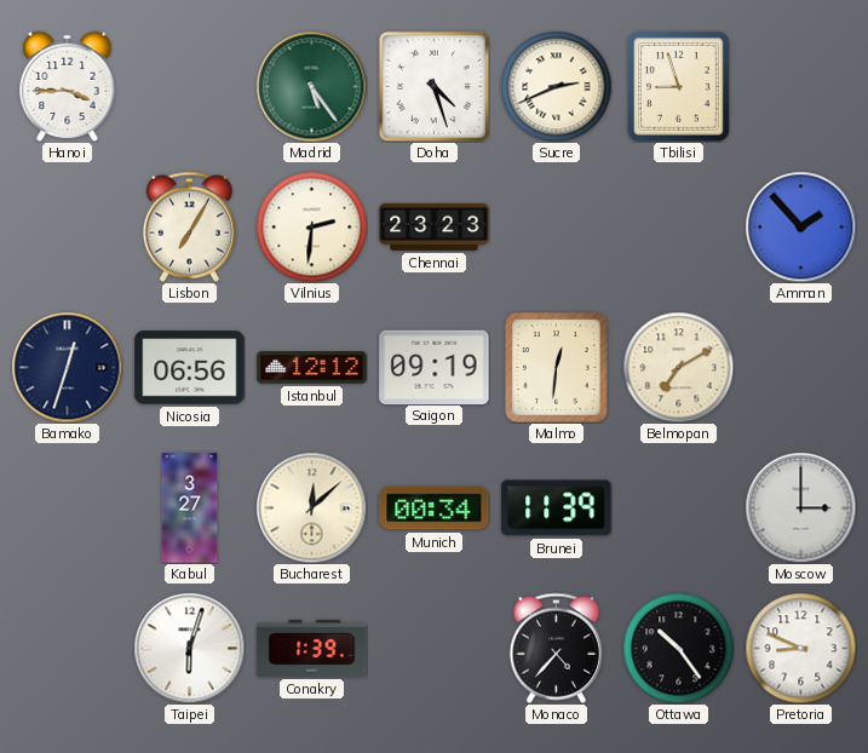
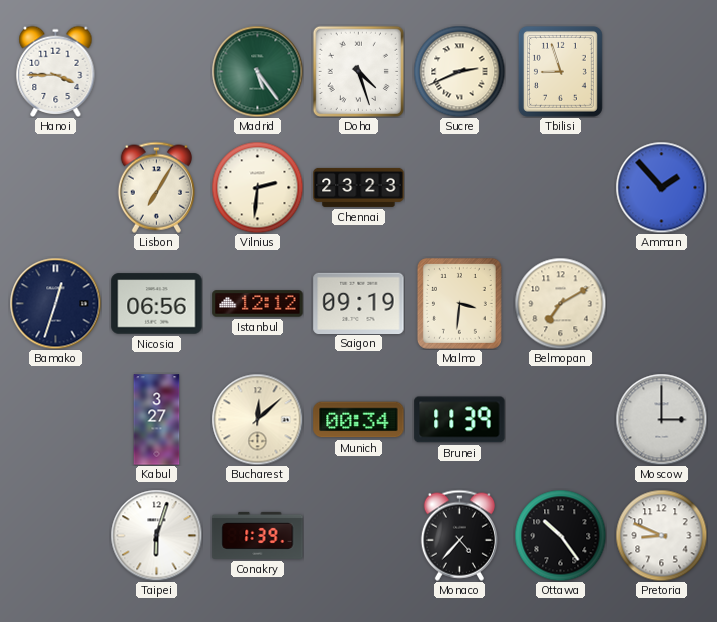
Malmo: 12:31 -> 3:31 (459, 303)
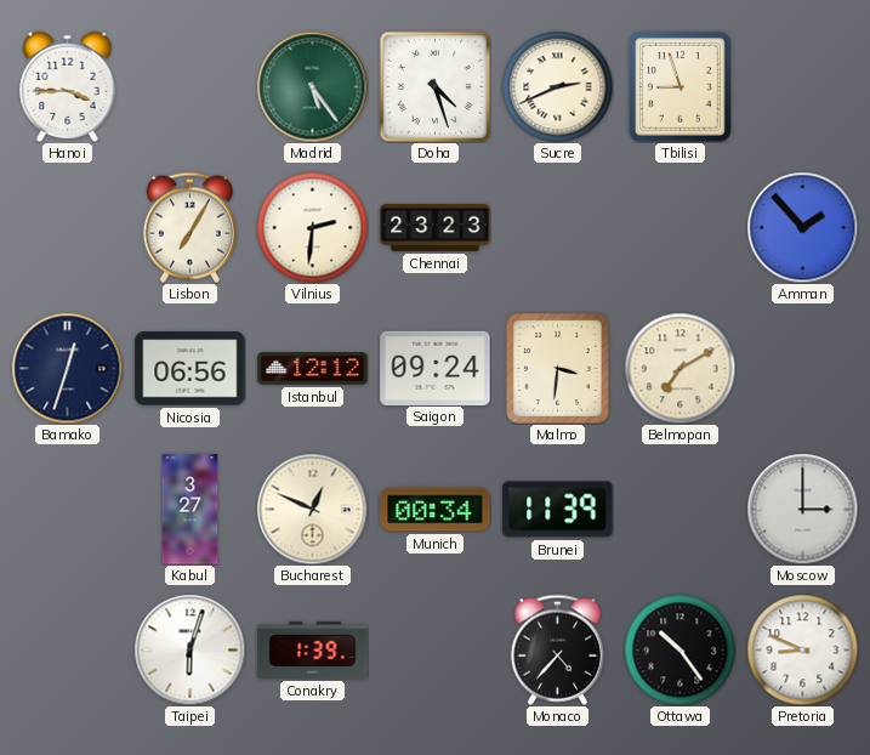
Saigon: 09:19 -> 09:24 (436, 368)
Bucharest: 12:08 -> 12:49 (312, 509)
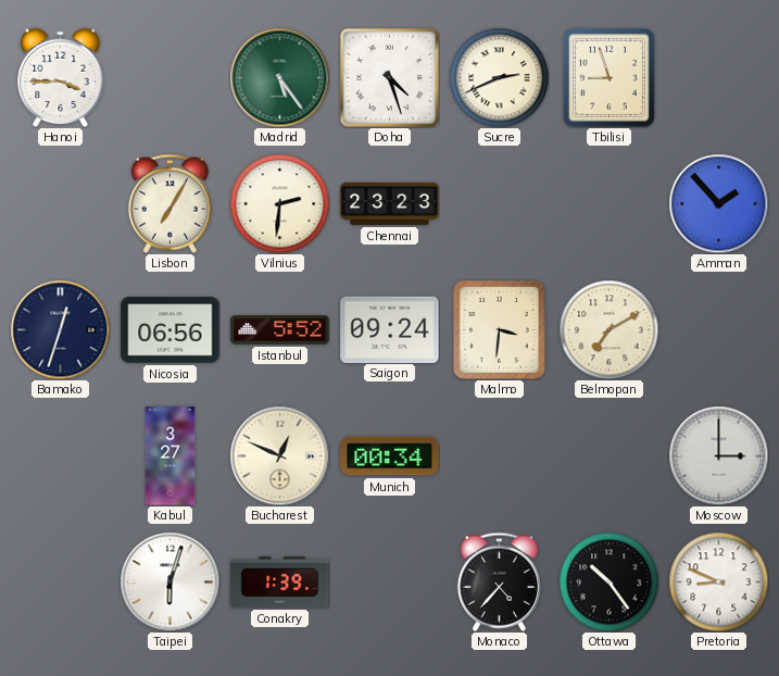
Istanbul: 12:12 -> 5:52 (280, 330)
Brunei: 11:39 -> none (558, 510)
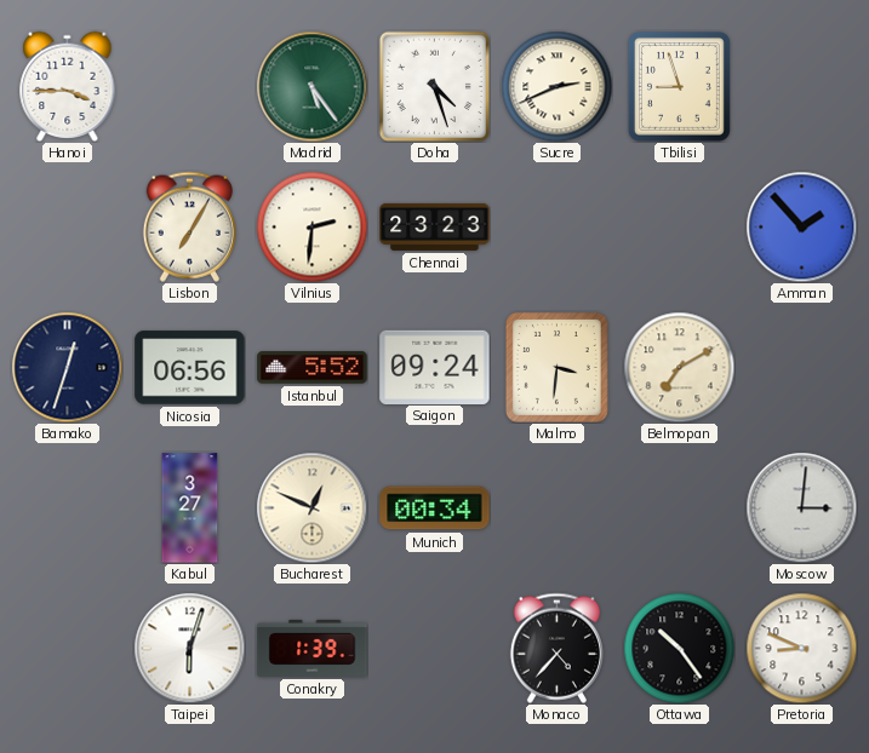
Moscow: 3:00 -> 3:01 (801, 507)
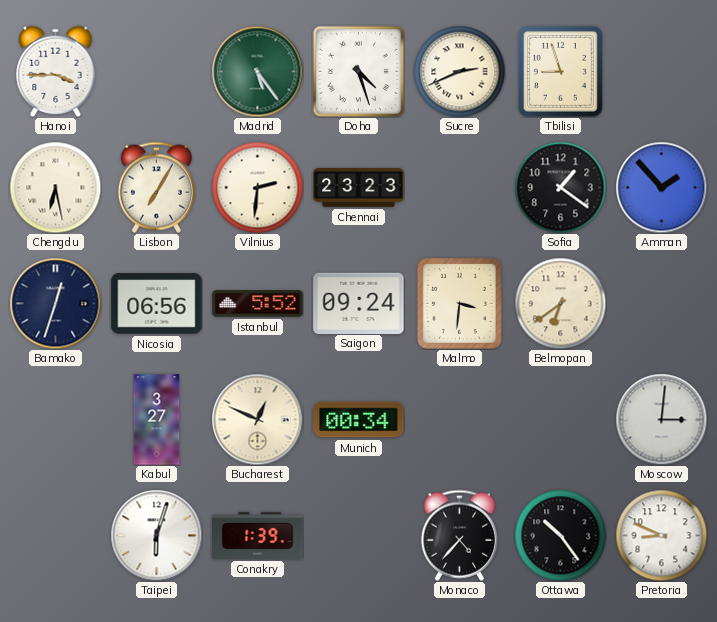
Chengdu: none -> 6:28 (55, 187)
Sofia: none -> 1:21 (560, 187)
Belmopan: 7:10 -> 6:39 (560, 303)
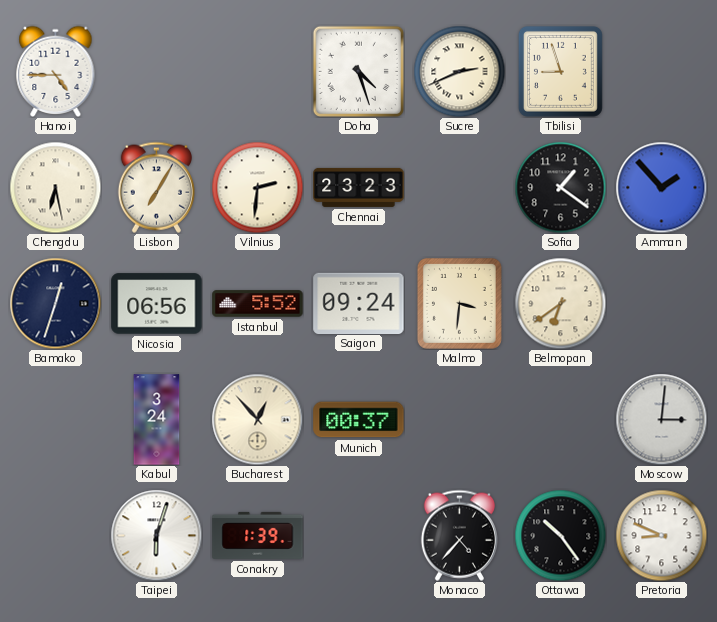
Hanoi: 3:45 -> 4:45 (56, 71)
Madrid: 5:24 -> none (257, 71)
Kabul: 3:27 -> 3:24 (157, 420)
Bucharest: 12:49 -> 12:53 (257, 419)
Munich: 00:34 -> 00:37 (359, 420)
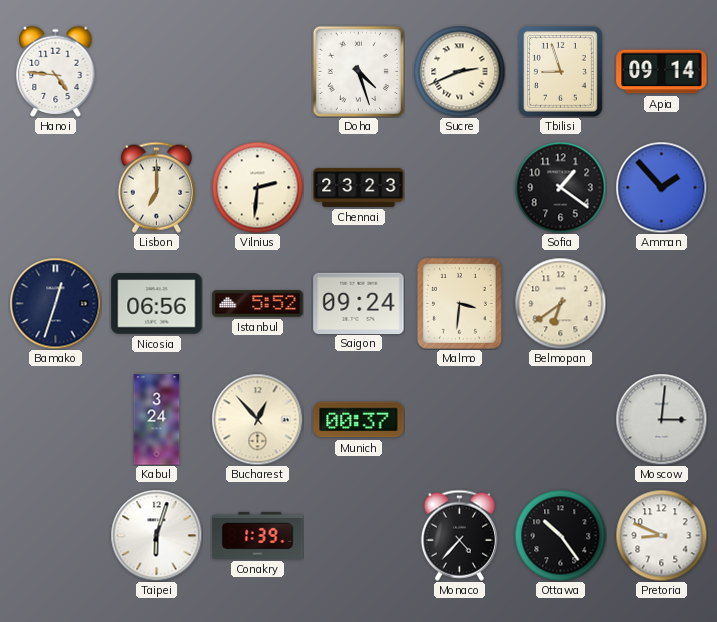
Hanoi: 4:45 -> 4:46 (56, 71)
Apia: none -> 09:14 (662, 72)
Chengdu: 6:28 -> none (55, 187)
Lisbon: 7:05 -> 7:00 (156, 187)
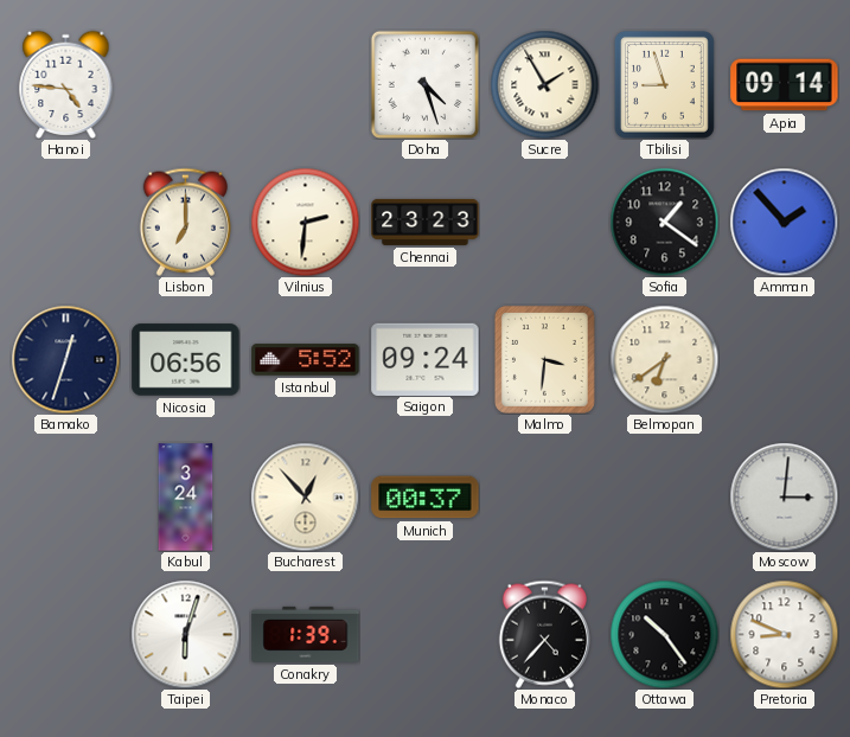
Sucre: 2:41 -> 1:55 (544, 84)
